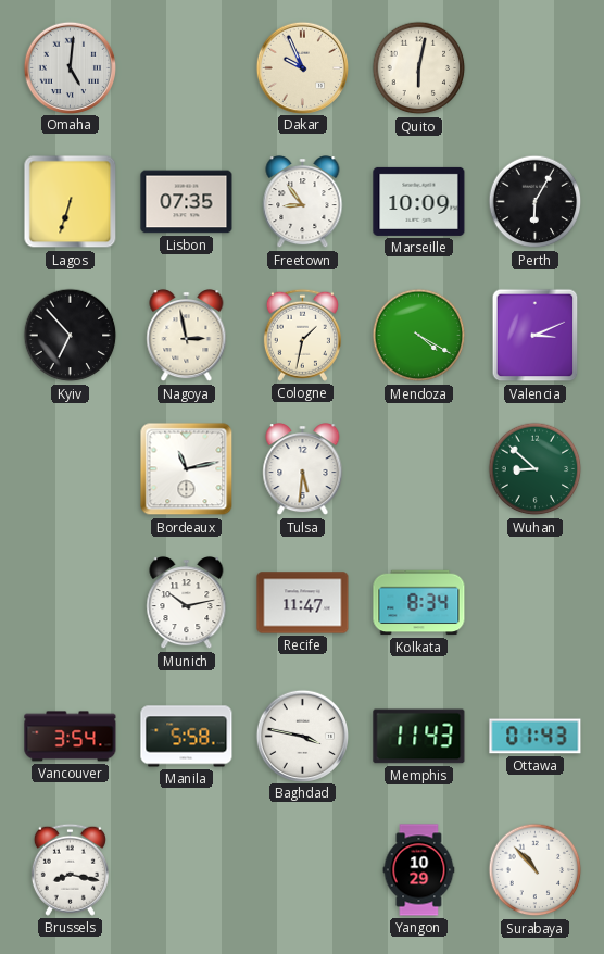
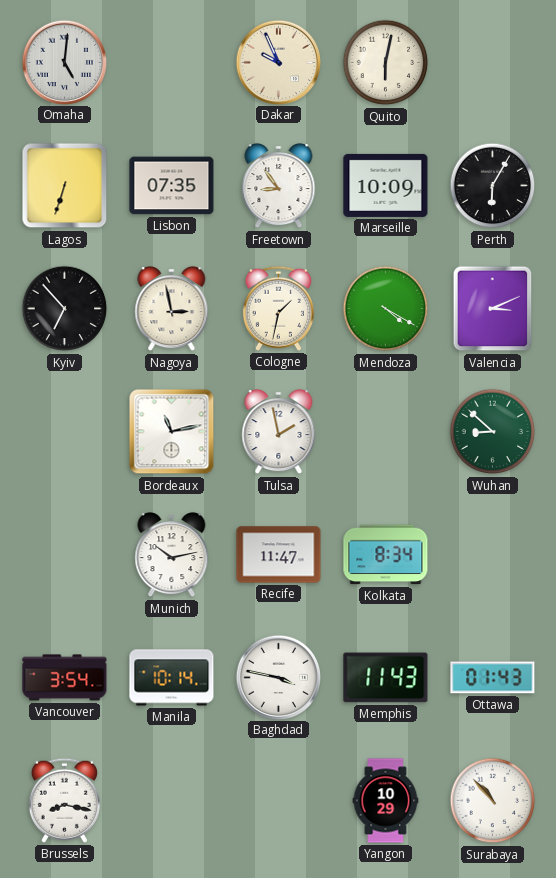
Tulsa: 5:31 -> 1:58 (279, 432)
Manila: 5:58 -> 10:14 (172, 678)
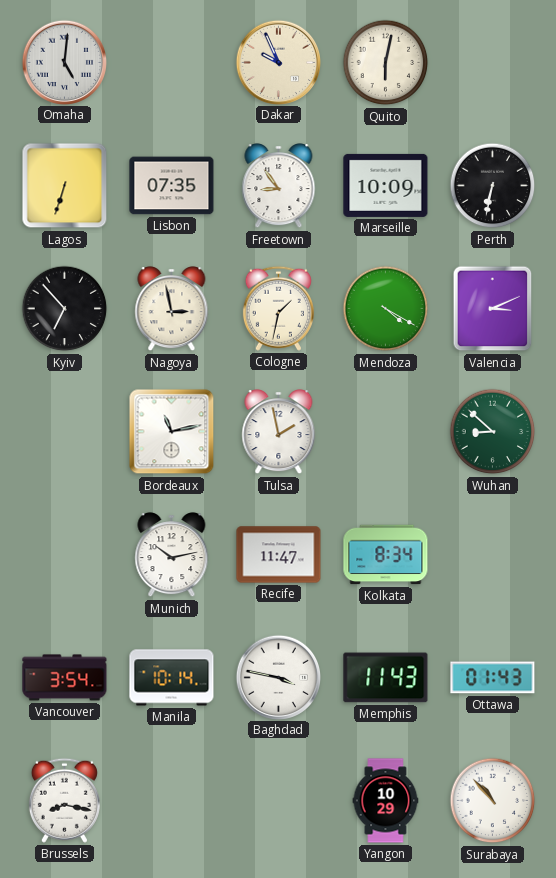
Perth: 6:05 -> 6:32 (493, 186)
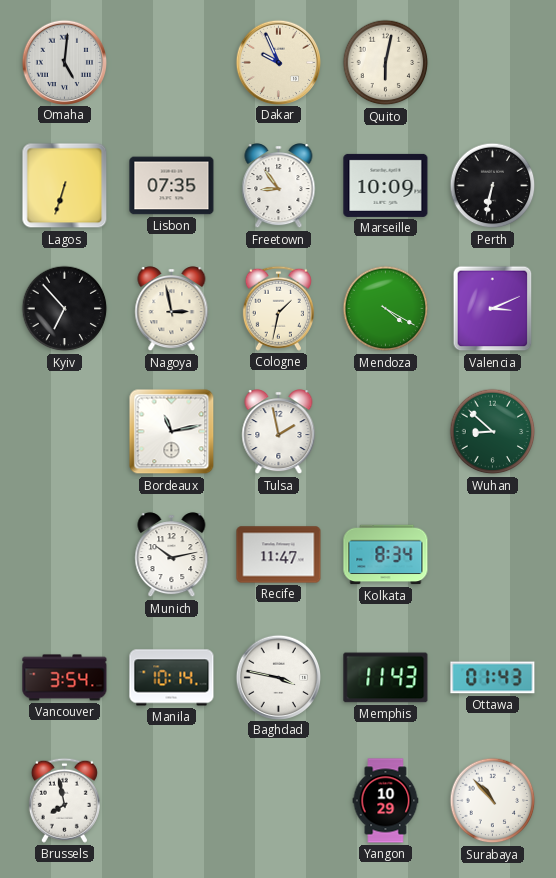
Brussels: 8:17 -> 7:58 (64, 800)
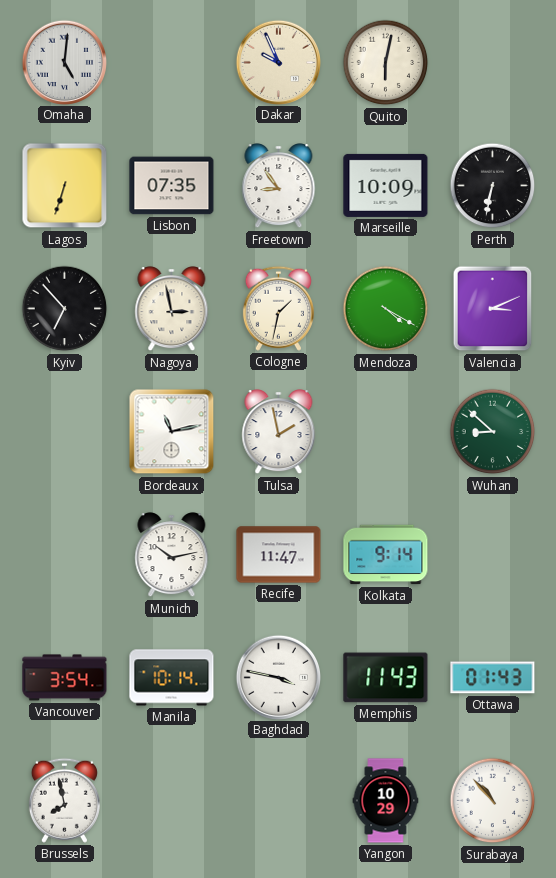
Kolkata: 8:34 -> 9:14 (386, 555)
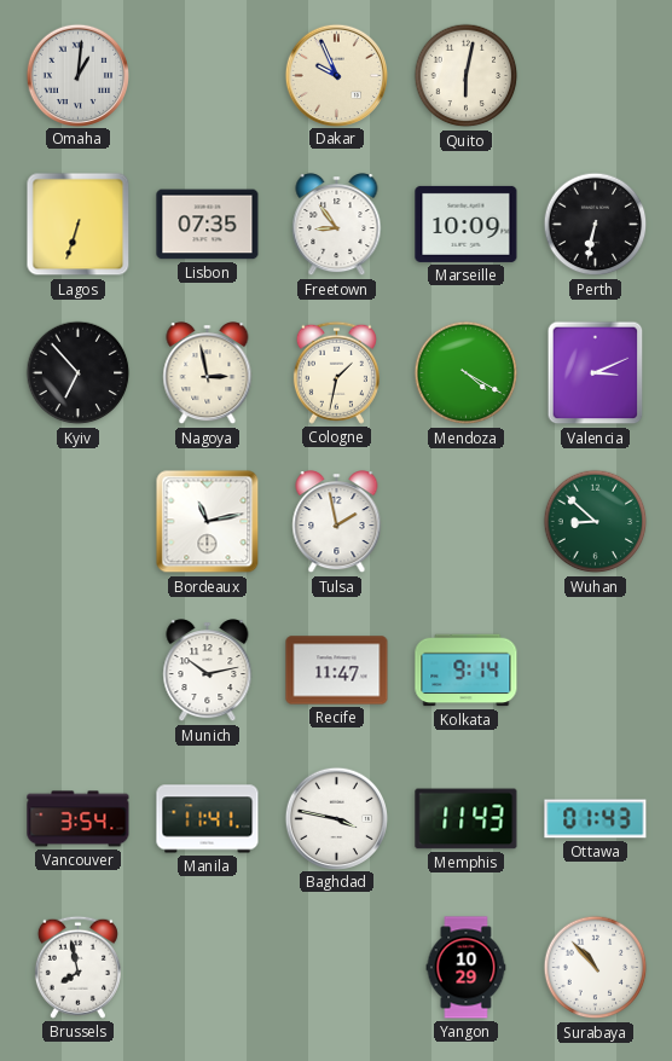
Omaha: 5:01 -> 1:01 (77, 75)
Manila: 10:14 -> 11:41 (208, 819)
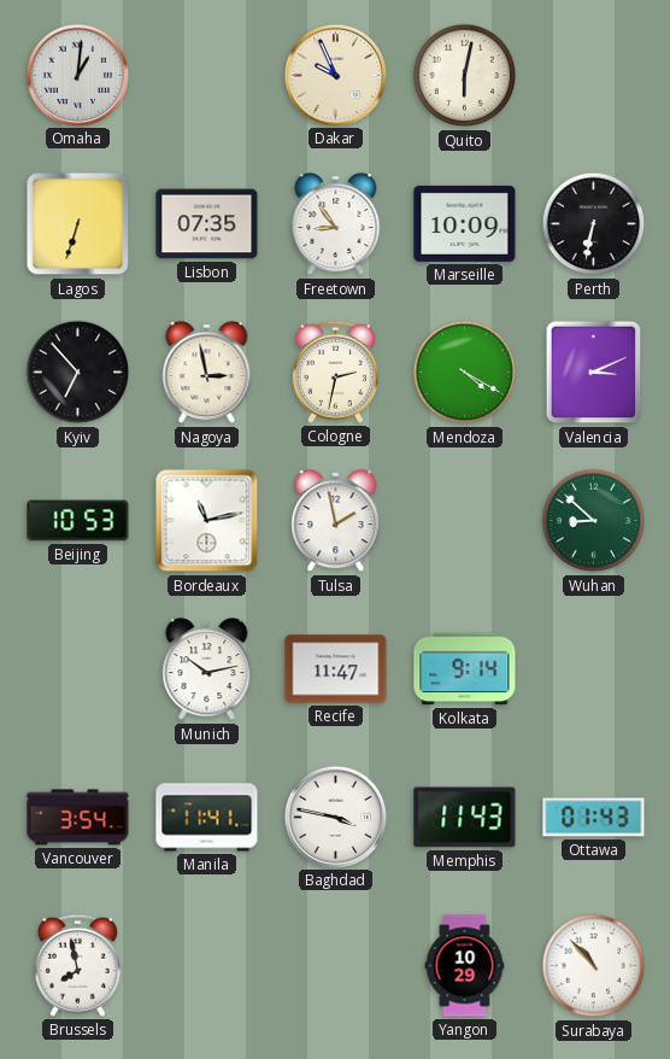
Cologne: 1:32 -> 2:32 (335, 371)
Beijing: none -> 10:53 (78, 521)
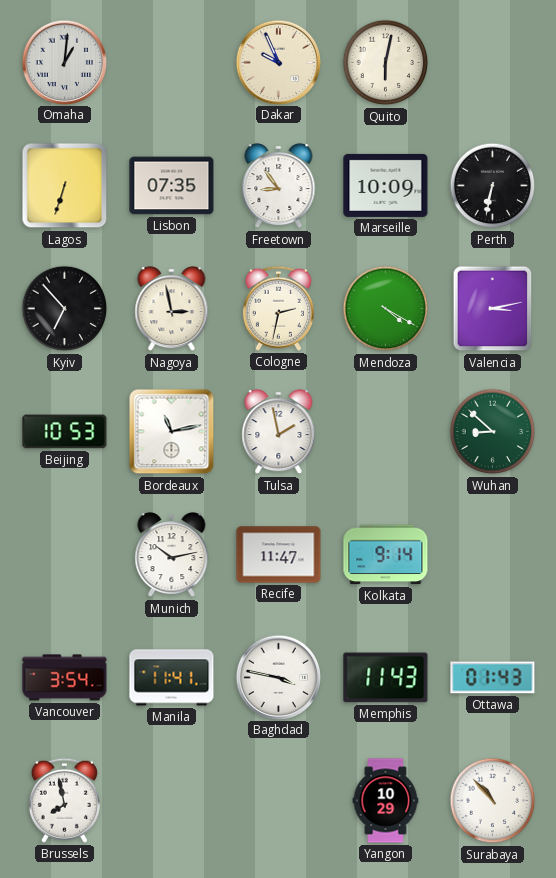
Valencia: 3:11 -> 3:13 (493, 309)
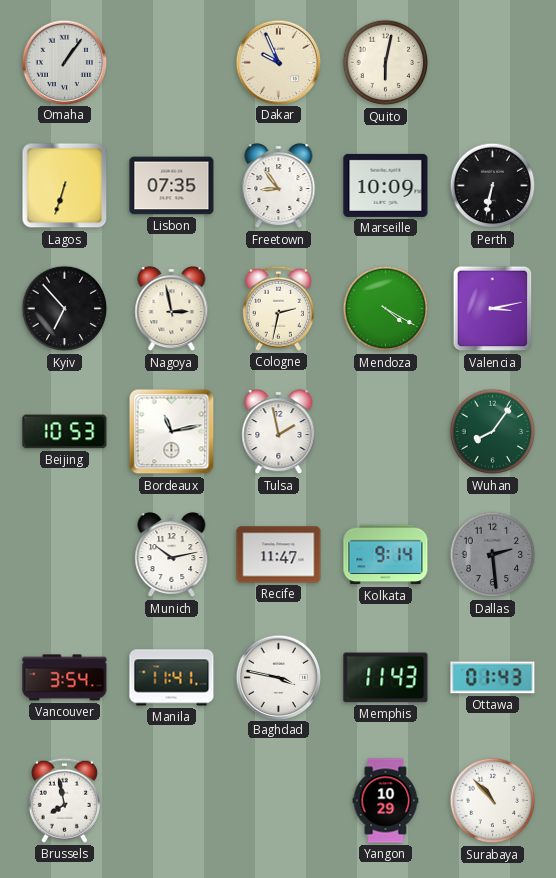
Omaha: 1:01 -> 1:06 (64, 62)
Wuhan: 8:52 -> 8:06 (493, 432)
Dallas: none -> 2:29 (493, 555)
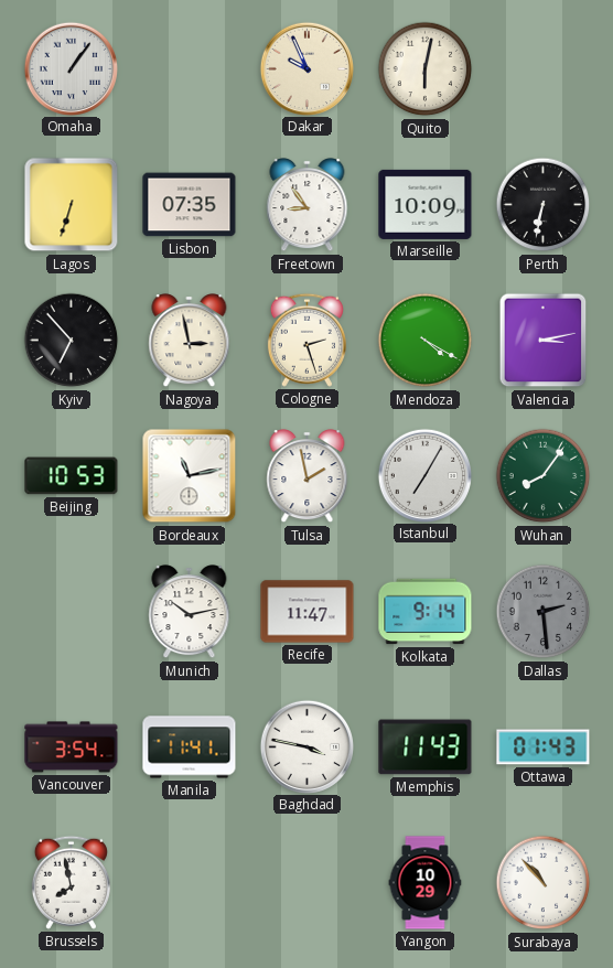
Cologne: 2:32 -> 2:27 (306, 340)
Istanbul: none -> 7:05 (424, 475)
